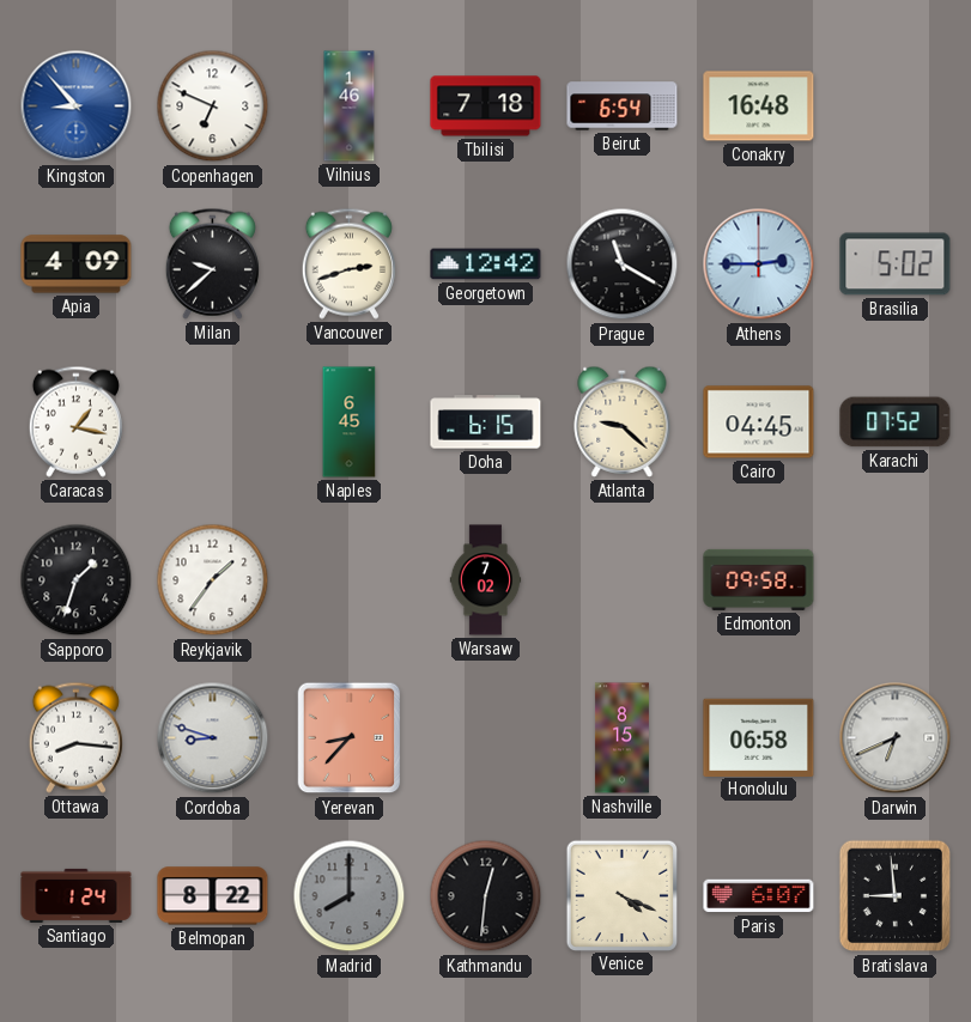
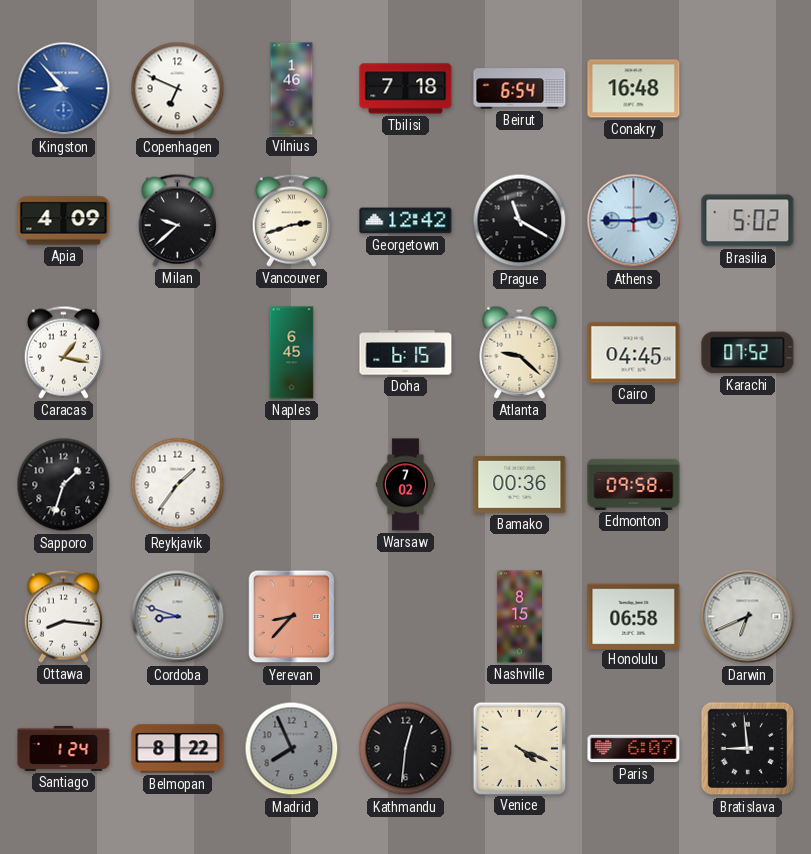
Bamako: none -> 00:36 (520, 484)
Madrid: 8:00 -> 7:56 (292, 749)
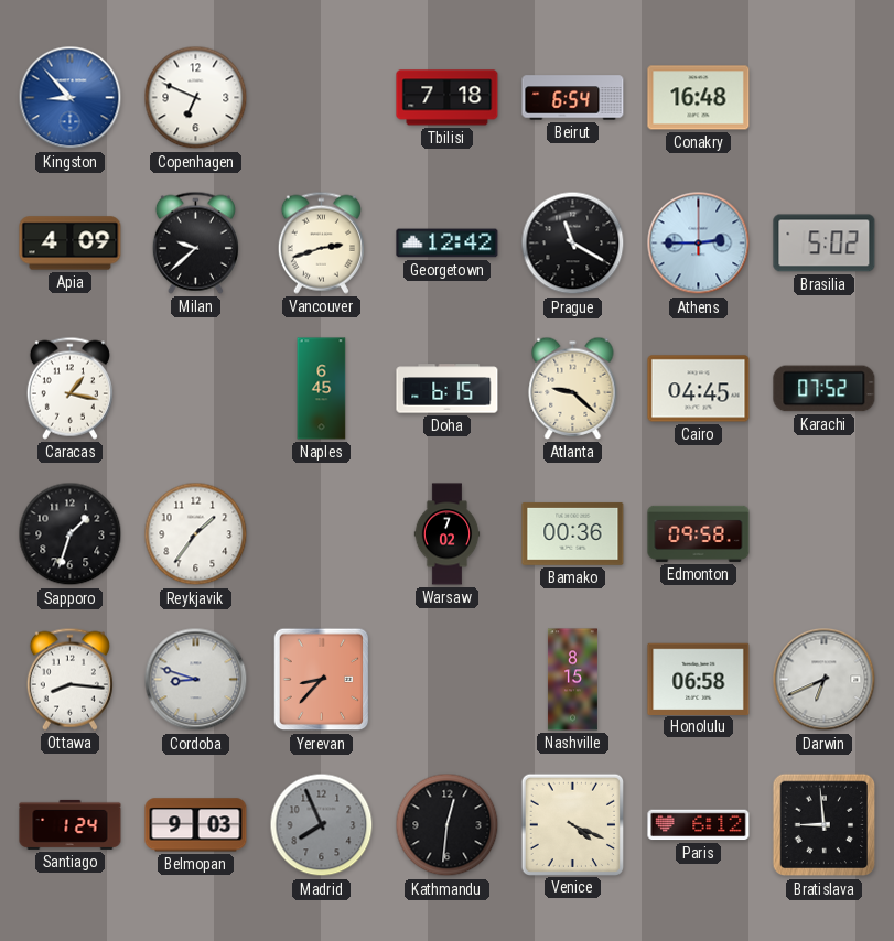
Vilnius: 1:46 -> none (292, 89)
Belmopan: 8:22 -> 9:03 (196, 825)
Paris: 6:07 -> 6:12 (699, 825)
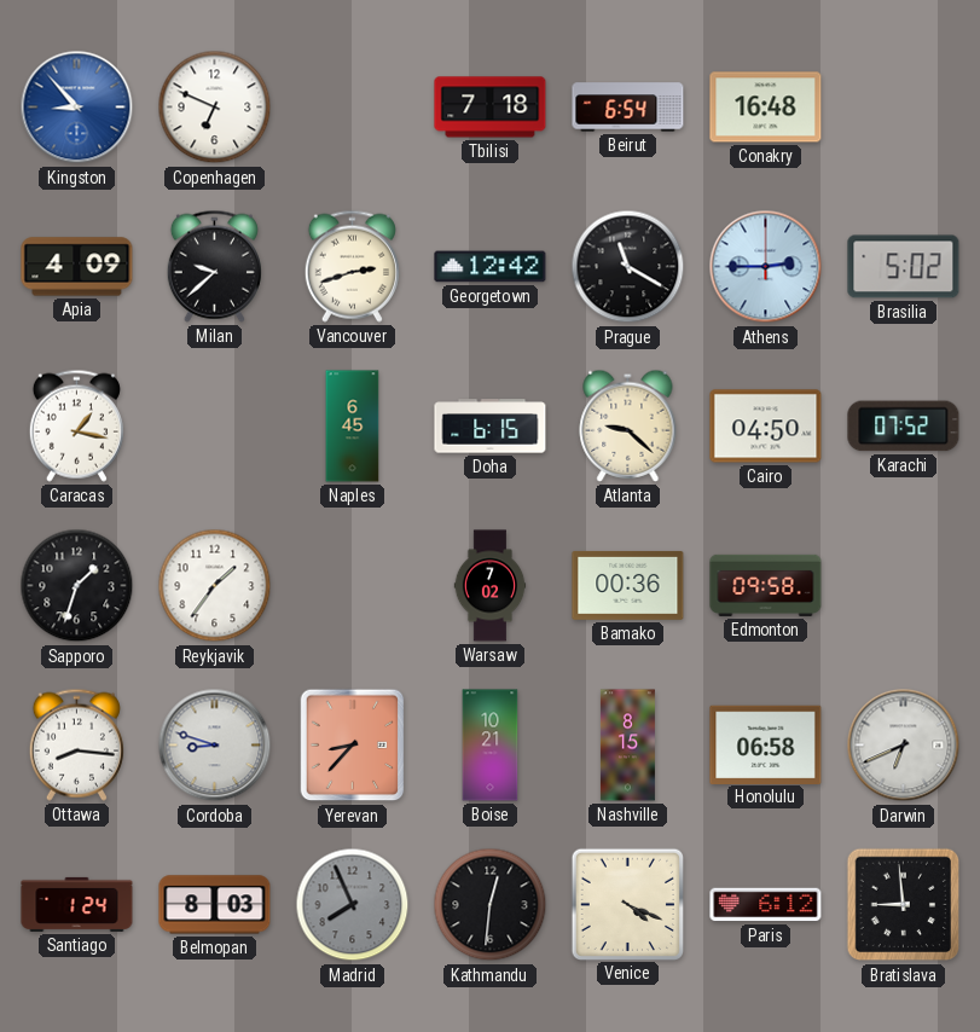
Cairo: 04:45 -> 04:50 (766, 427)
Boise: none -> 10:21 (491, 746)
Belmopan: 9:03 -> 8:03 (215, 905)
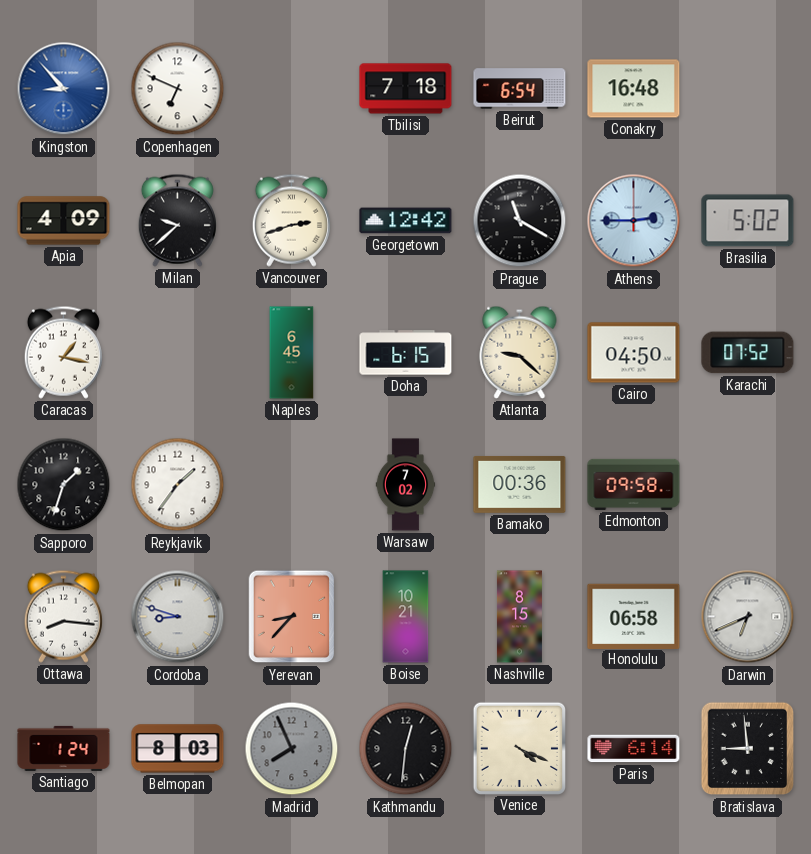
Paris: 6:12 -> 6:14 (634, 749)
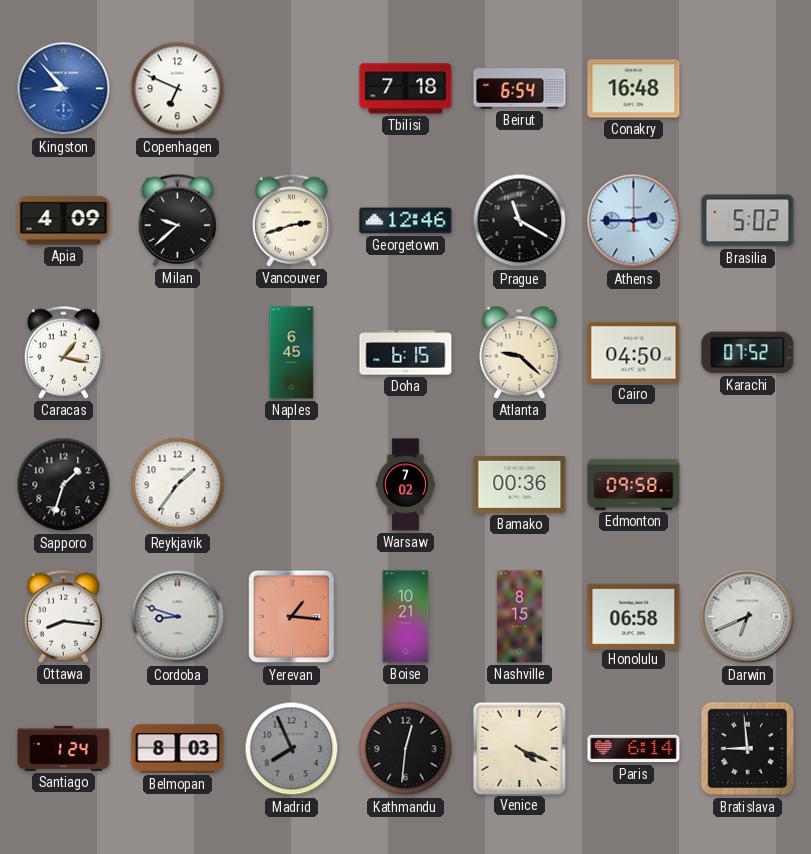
Georgetown: 12:42 -> 12:46 (406, 221)
Yerevan: 8:37 -> 1:16 (292, 617)
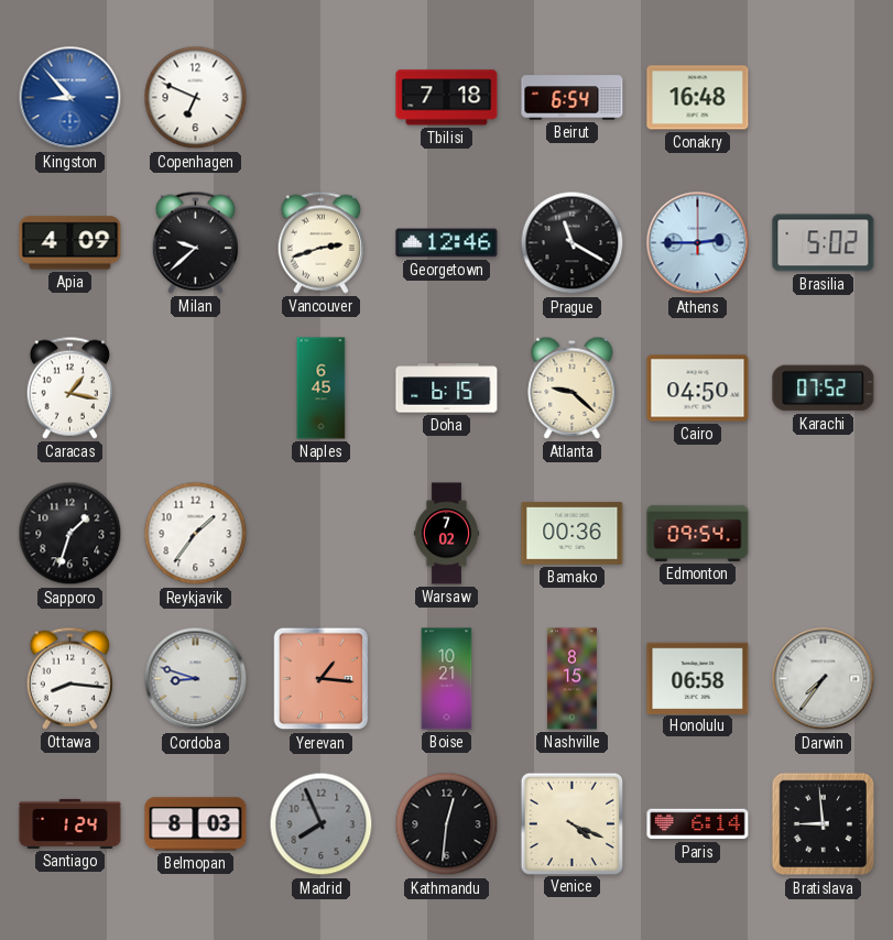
Edmonton: 09:58 -> 09:54 (698, 533)
Darwin: 6:41 -> 7:36 (824, 679)
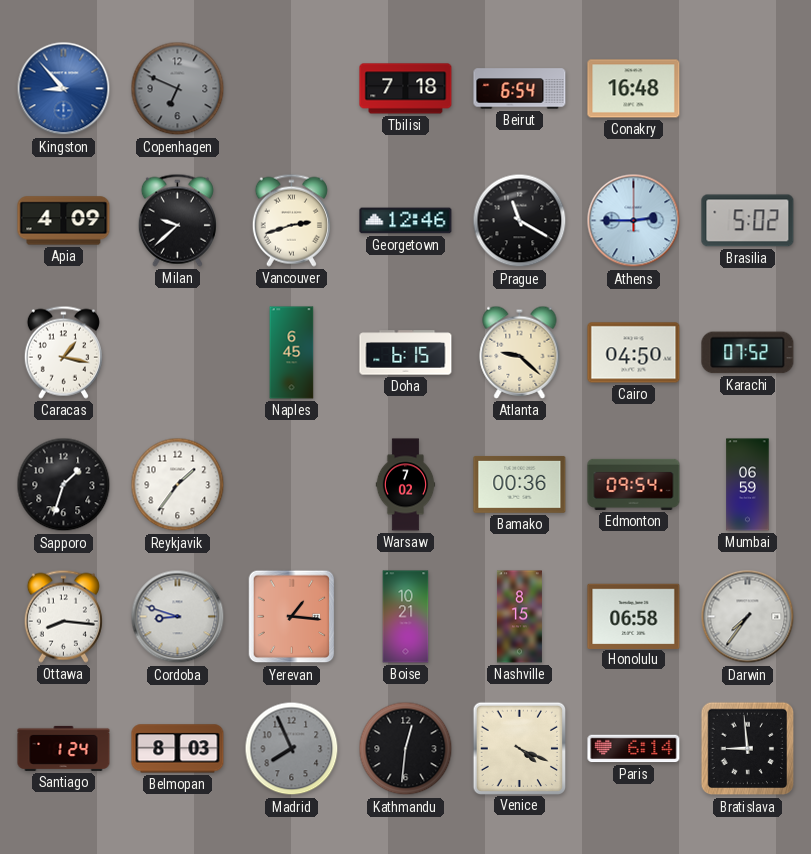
Copenhagen dial: white -> grey (178, 89)
Mumbai: none -> 06:59 (748, 485)
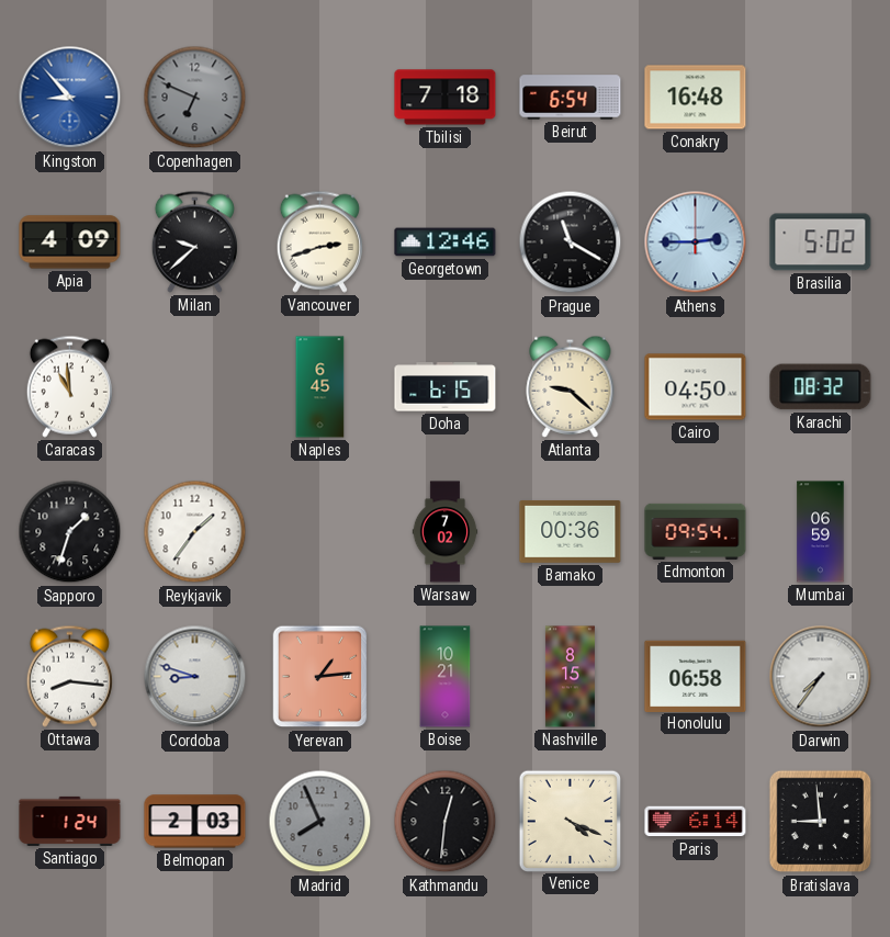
Caracas: 1:17 -> 10:59 (69, 386)
Karachi: 07:52 -> 08:32 (821, 387)
Yerevan: 1:16 -> 1:14 (320, 677)
Belmopan: 8:03 -> 2:03 (195, 822)
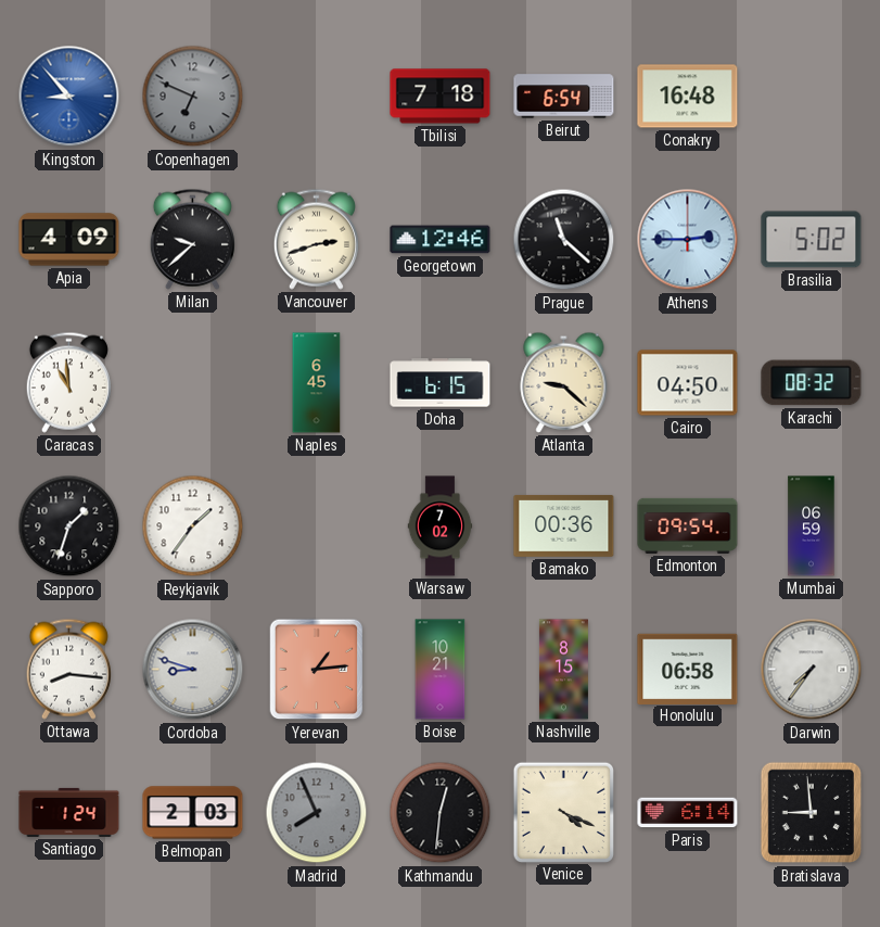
Prague: 11:20 -> 11:22 (564, 240)
